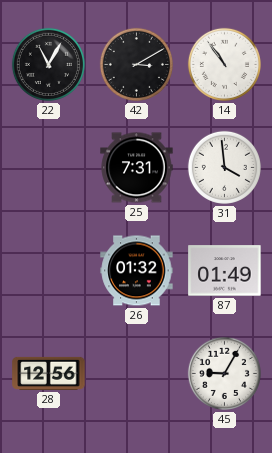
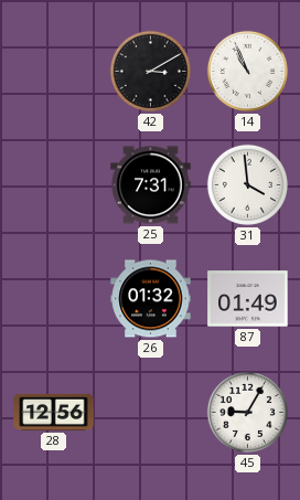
22: 11:05 -> none (48, 64)
14: 10:54 -> 10:56 (247, 71)
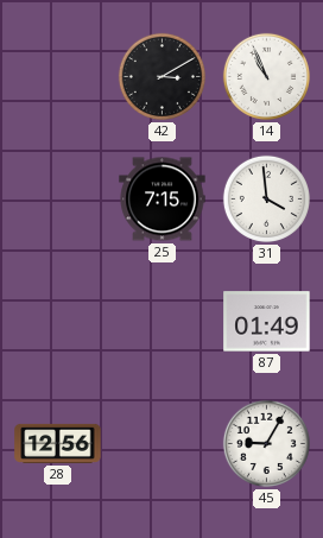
25: 7:31 -> 7:15 (163, 200)
26: 01:32 -> none (151, 299)
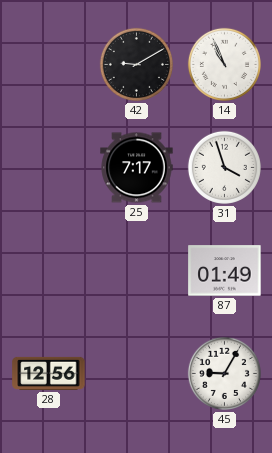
42: 3:10 -> 9:10 (136, 64)
25: 7:15 -> 7:17 (137, 168)
31: 3:59 -> 3:57 (224, 167)
